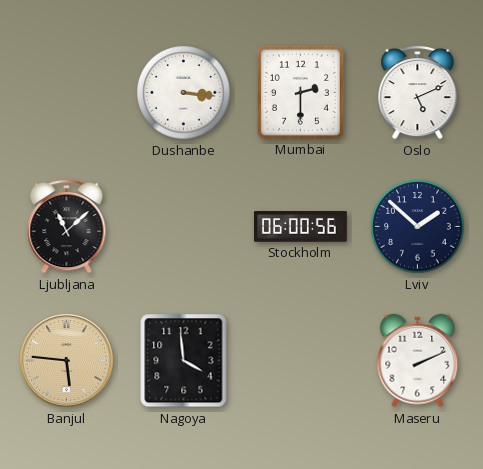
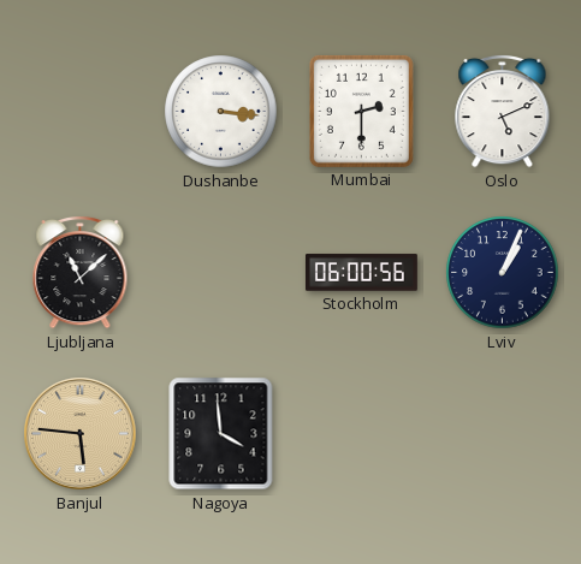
Lviv: 1:52 -> 1:04 (503, 273)
Maseru: 2:11 -> none (418, 361)
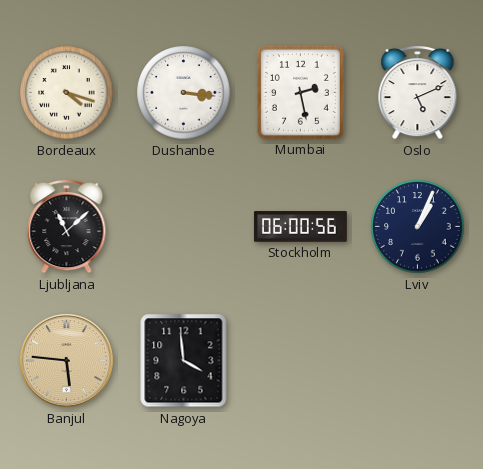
Bordeaux: none -> 4:18 (67, 93)
Mumbai: 2:30 -> 2:28 (300, 92)
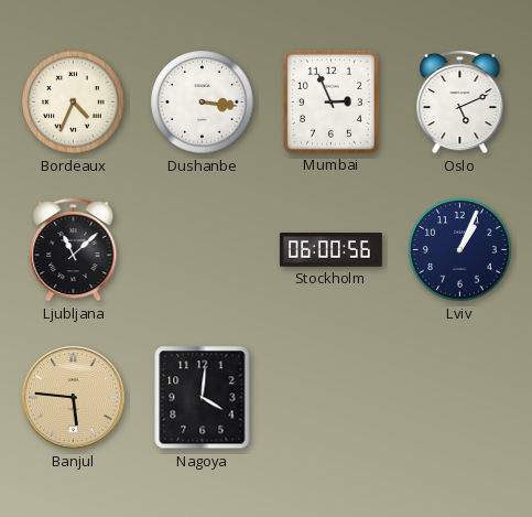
Bordeaux: 4:18 -> 4:34 (74, 103)
Mumbai: 2:28 -> 2:56 (330, 101)
Nagoya: 3:59 -> 4:01 (203, 398)
